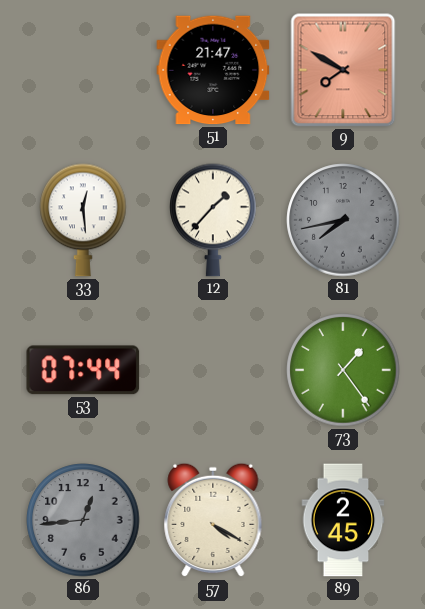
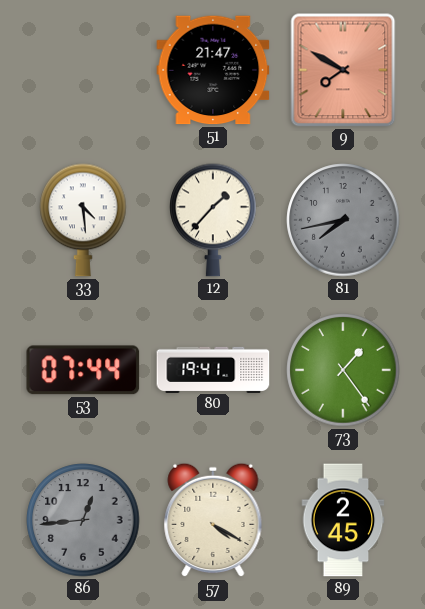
33: 12:29 -> 4:29 (83, 220)
80: none -> 19:41 (213, 369)
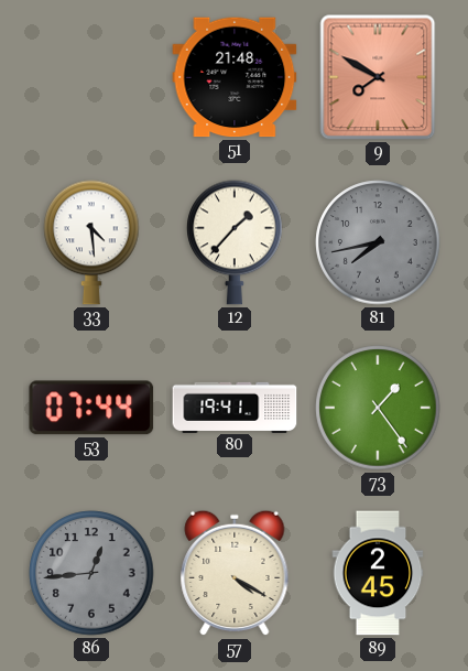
51: 21:47 -> 21:48 (235, 77)
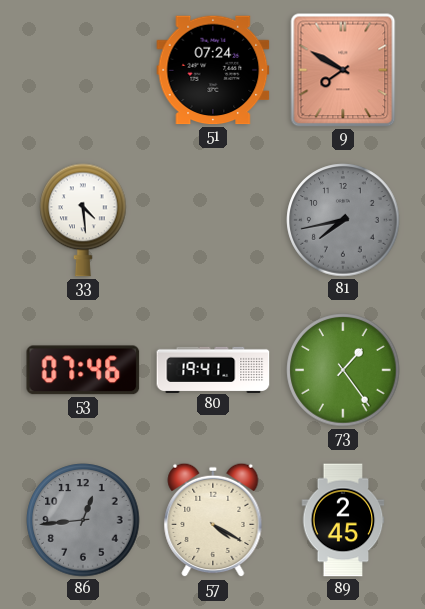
51: 21:48 -> 07:24 (213, 70)
12: 1:37 -> none (235, 242)
53: 07:44 -> 07:46 (83, 370)
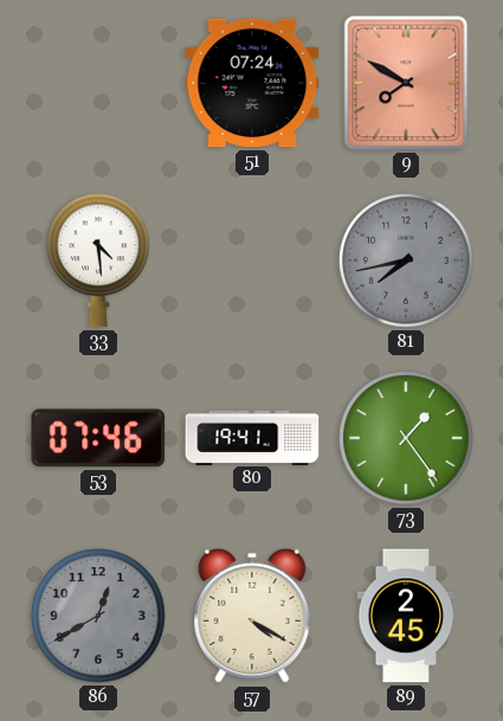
86: 12:44 -> 12:40 (98, 616)
